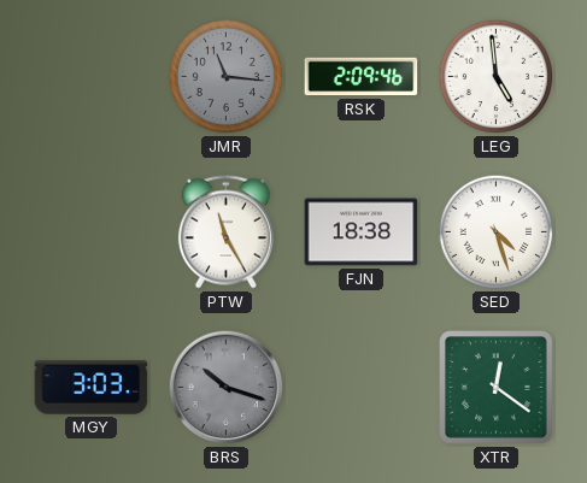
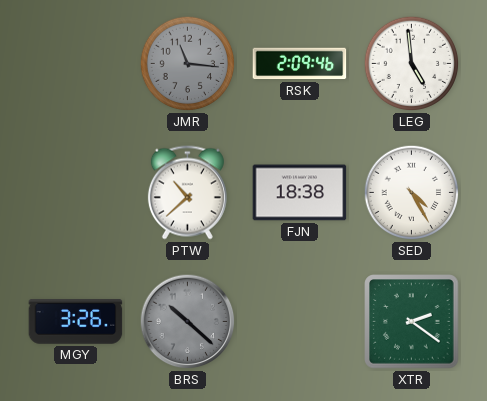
PTW: 11:25 -> 10:38 (187, 193)
SED: 4:27 -> 4:25 (412, 193)
MGY: 3:03 -> 3:26 (76, 322)
BRS: 10:18 -> 10:22 (188, 322)
XTR: 12:21 -> 2:21 (412, 322)
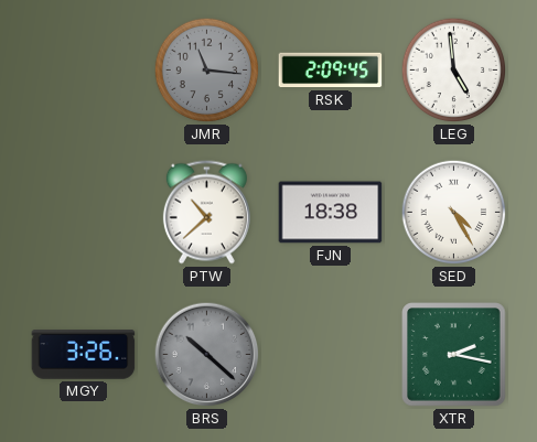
RSK: 2:09:46 -> 2:09:45 (331, 71)
XTR: 2:21 -> 2:17 (454, 355)
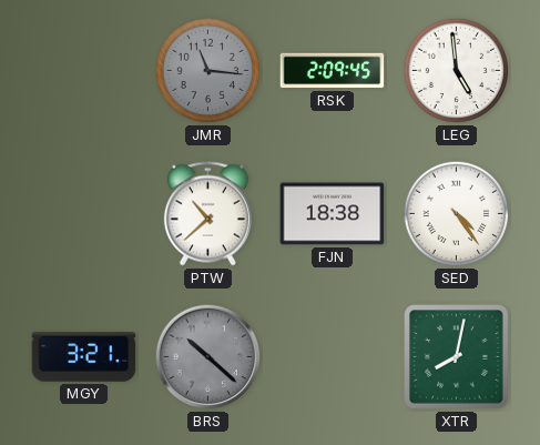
SED: 4:25 -> 4:24 (457, 214)
MGY: 3:26 -> 3:21 (84, 357)
XTR: 2:17 -> 8:02 (457, 357)
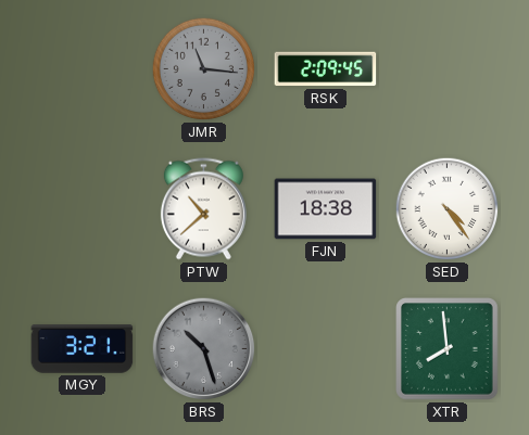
LEG: 4:59 -> none (457, 71)
BRS: 10:22 -> 10:27 (204, 349)
XTR: 8:02 -> 7:59 (448, 349)
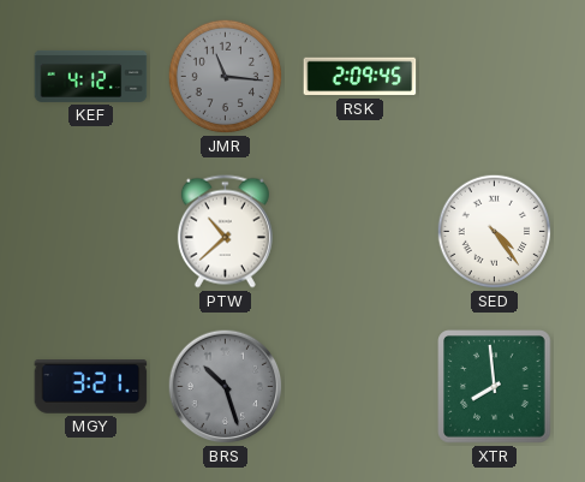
KEF: none -> 4:12 (91, 76)
FJN: 18:38 -> none (326, 209)
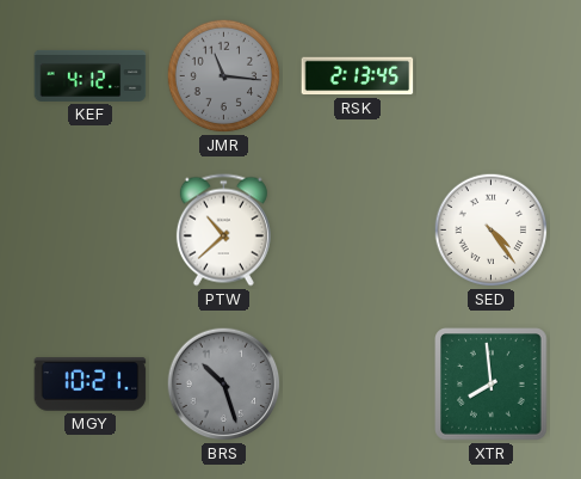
RSK: 2:09 -> 2:13 (358, 76)
MGY: 3:21 -> 10:21 (91, 385)
